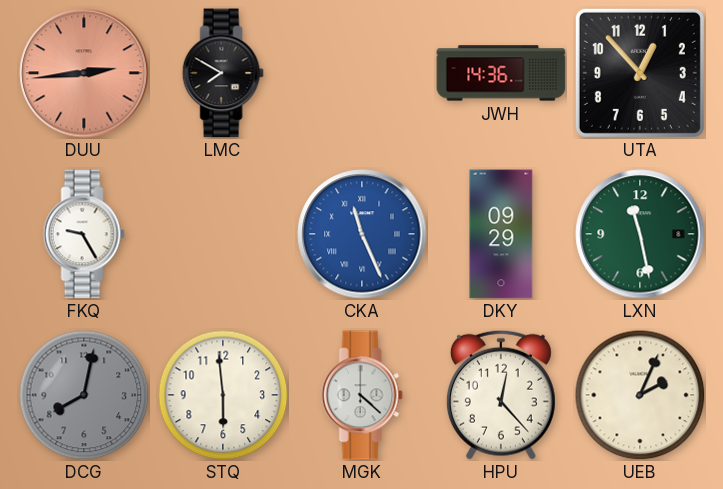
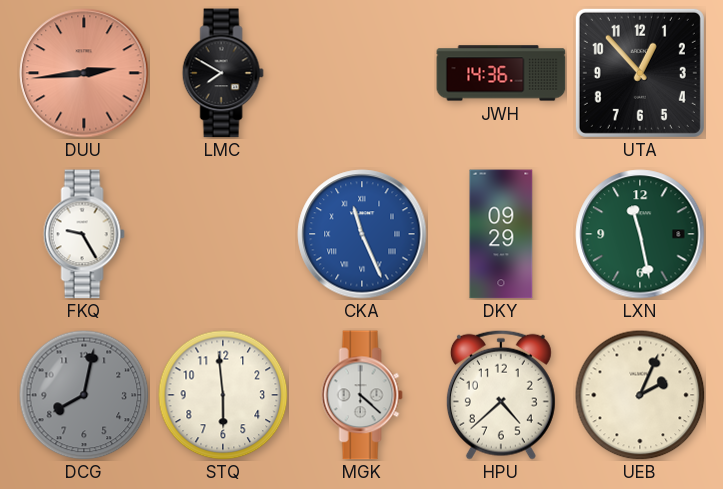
HPU: 12:23 -> 4:38 (501, 395)
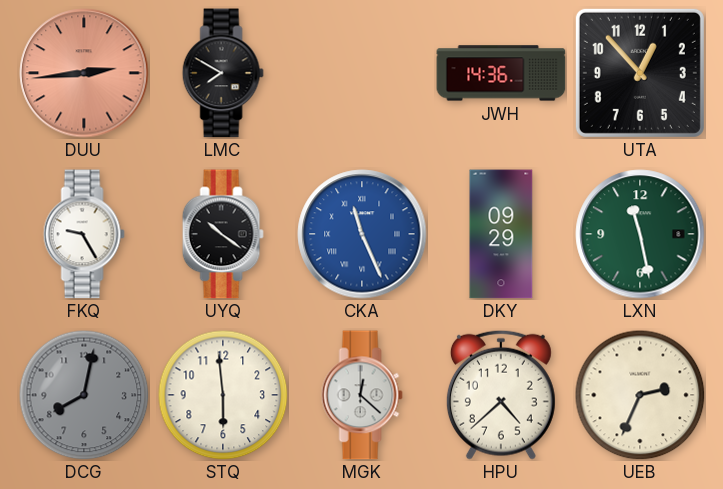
UYQ: none -> 10:21 (223, 234)
MGK: 4:22 -> 12:22 (362, 395)
UEB: 2:04 -> 2:34 (640, 395)
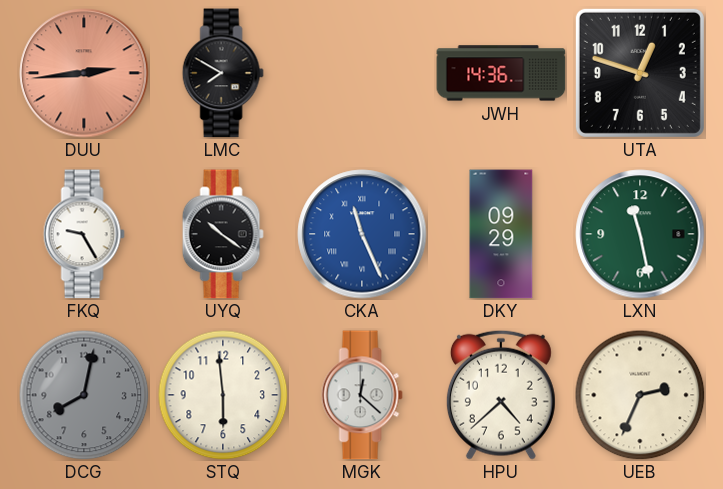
UTA: 12:53 -> 12:48 (640, 73)
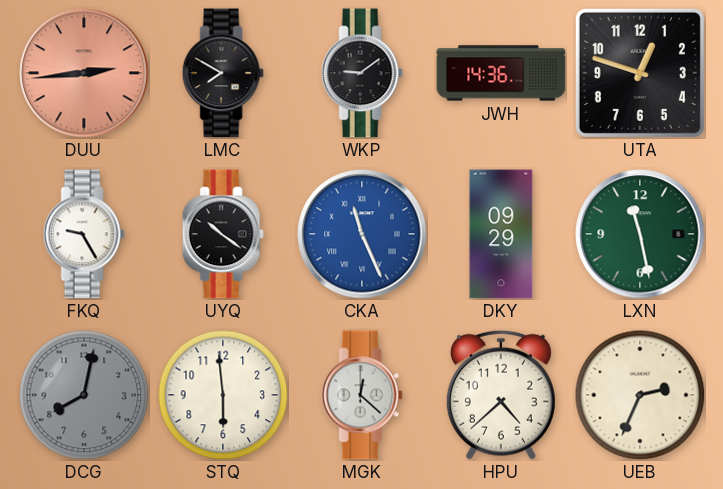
WKP: none -> 9:09 (362, 73)
